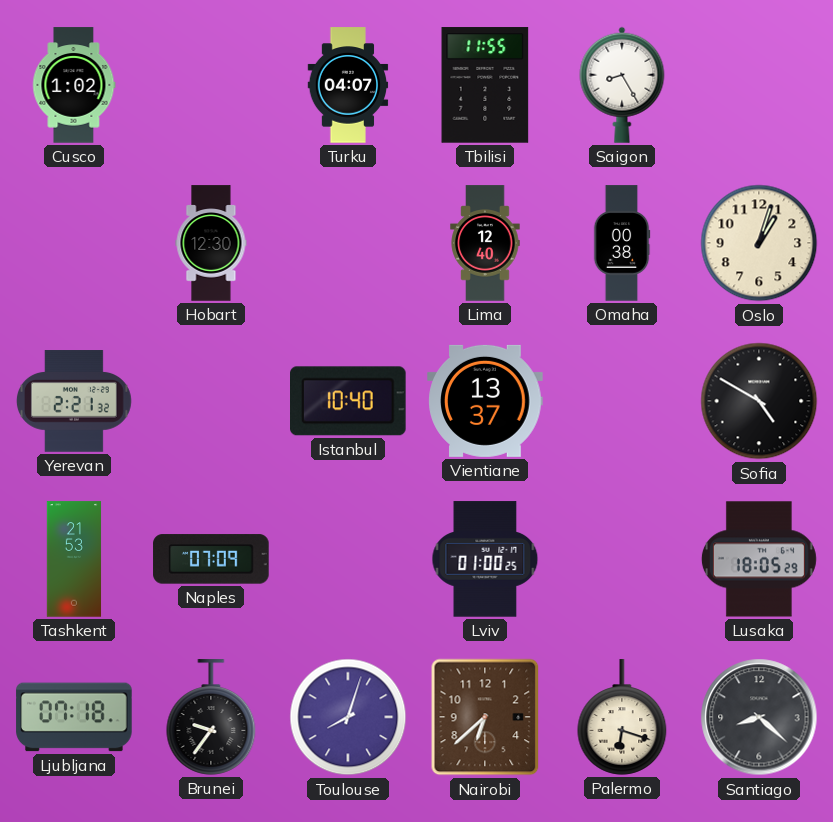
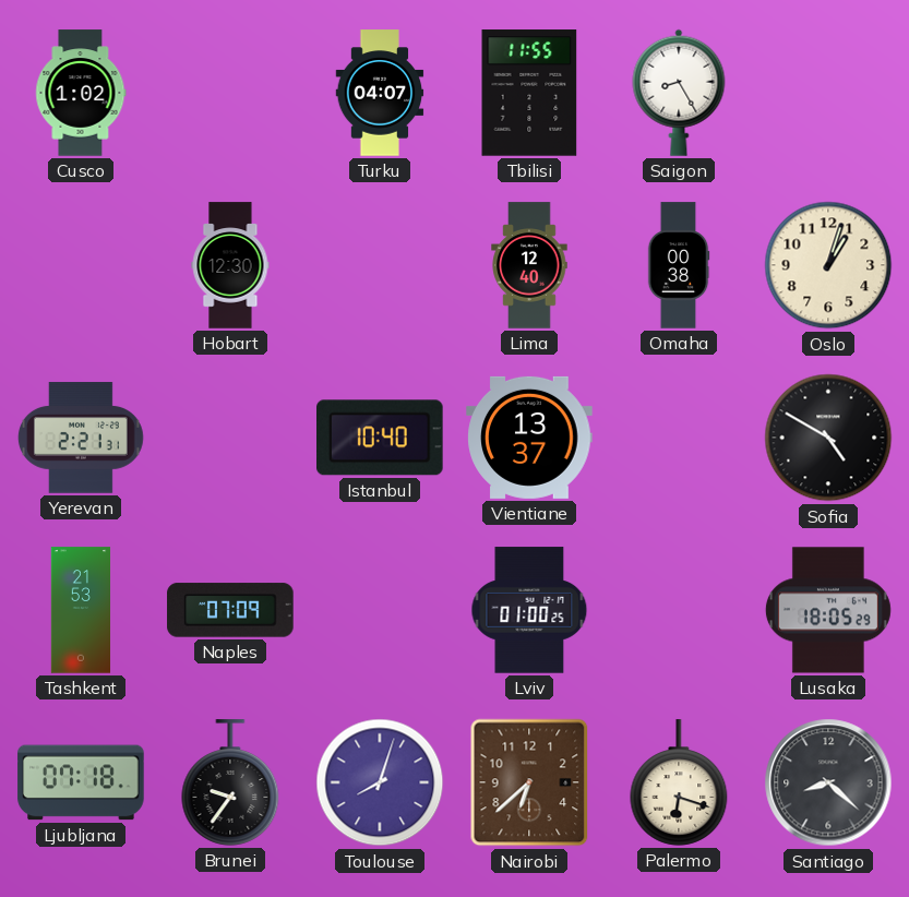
Yerevan: 2:21:32 -> 2:21:31 (81, 438)
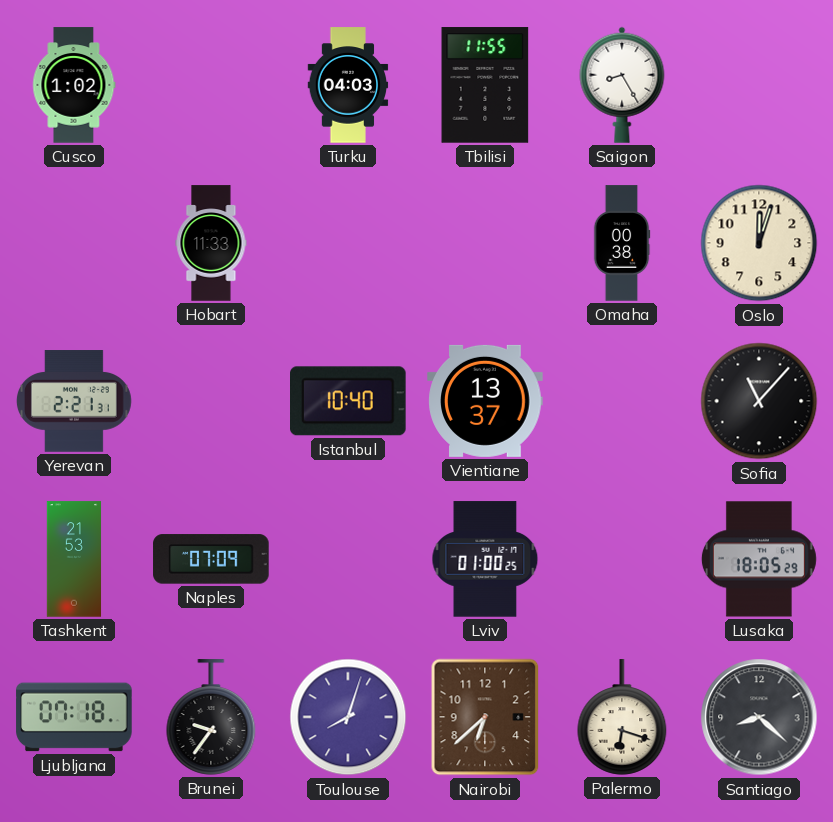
Turku: 04:07 -> 04:03 (348, 85)
Hobart: 12:30 -> 11:33 (211, 243)
Lima: 12:40 -> none (529, 265)
Oslo: 1:03 -> 12:03 (759, 243)
Sofia: 4:50 -> 11:07 (759, 401)
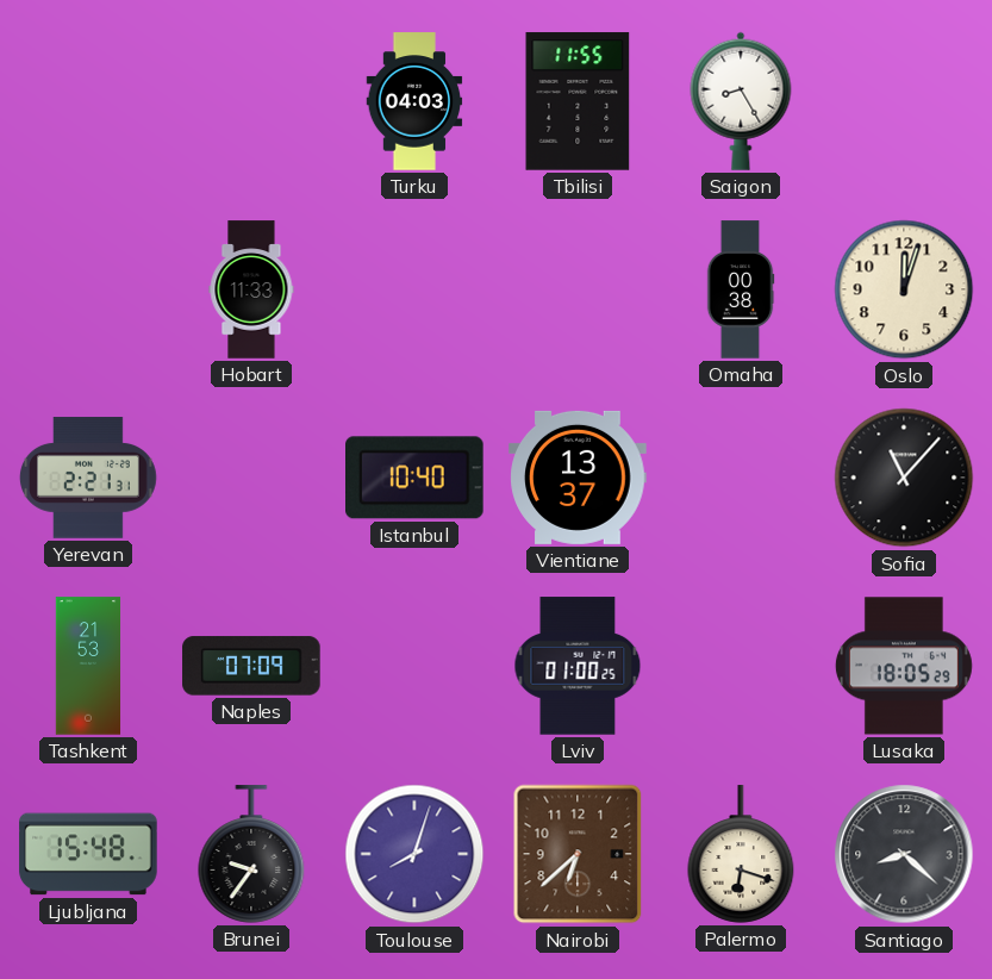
Cusco: 1:02 -> none (74, 85)
Ljubljana: 07:18 -> 15:48 (88, 854)
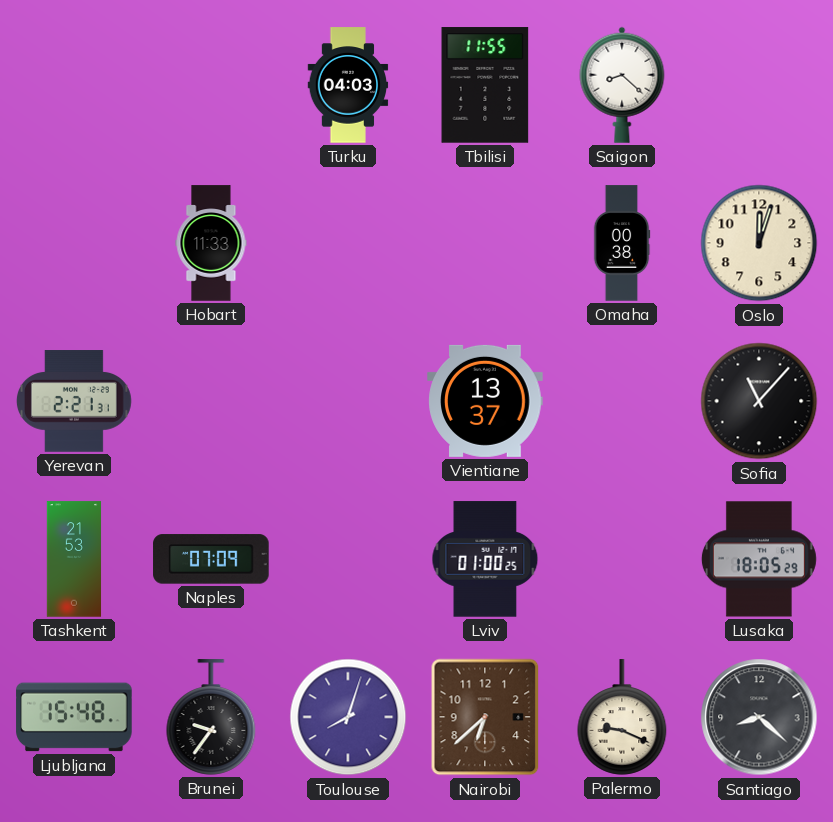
Saigon: 8:25 -> 8:22 (622, 85)
Istanbul: 10:40 -> none (416, 478)
Palermo: 6:18 -> 9:19 (622, 717)
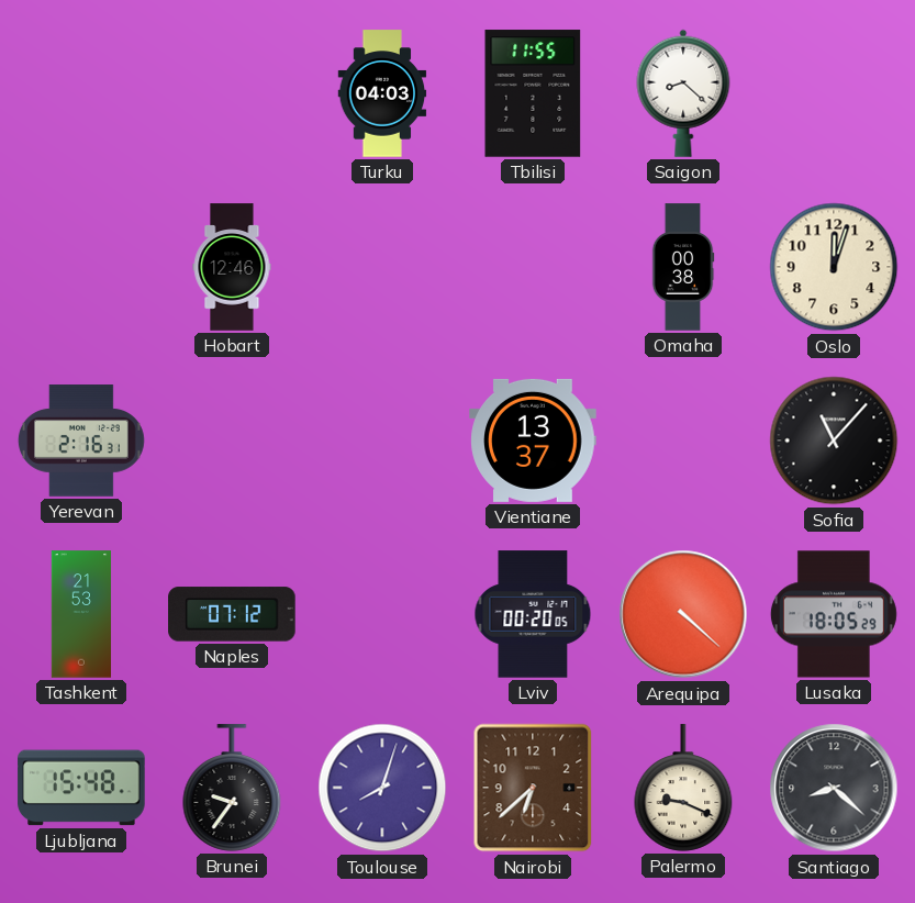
Hobart: 11:33 -> 12:46 (232, 267)
Yerevan: 2:21 -> 2:16 (81, 441)
Naples: 07:09 -> 07:12 (232, 614)
Lviv: 01:00 -> 00:20 (533, 614)
Arequipa: none -> 4:22 (683, 614)
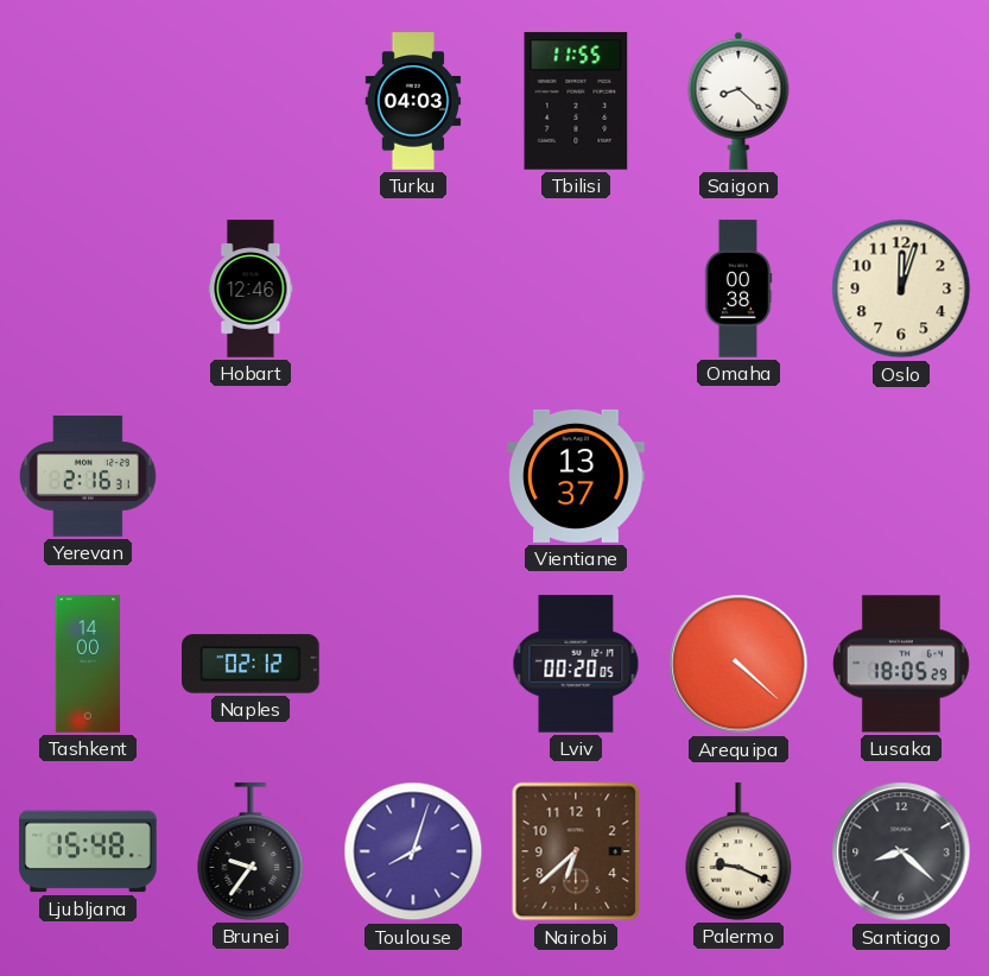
Sofia: 11:07 -> none (834, 441)
Tashkent: 21:53 -> 14:00 (88, 664)
Naples: 07:12 -> 02:12 (251, 664)
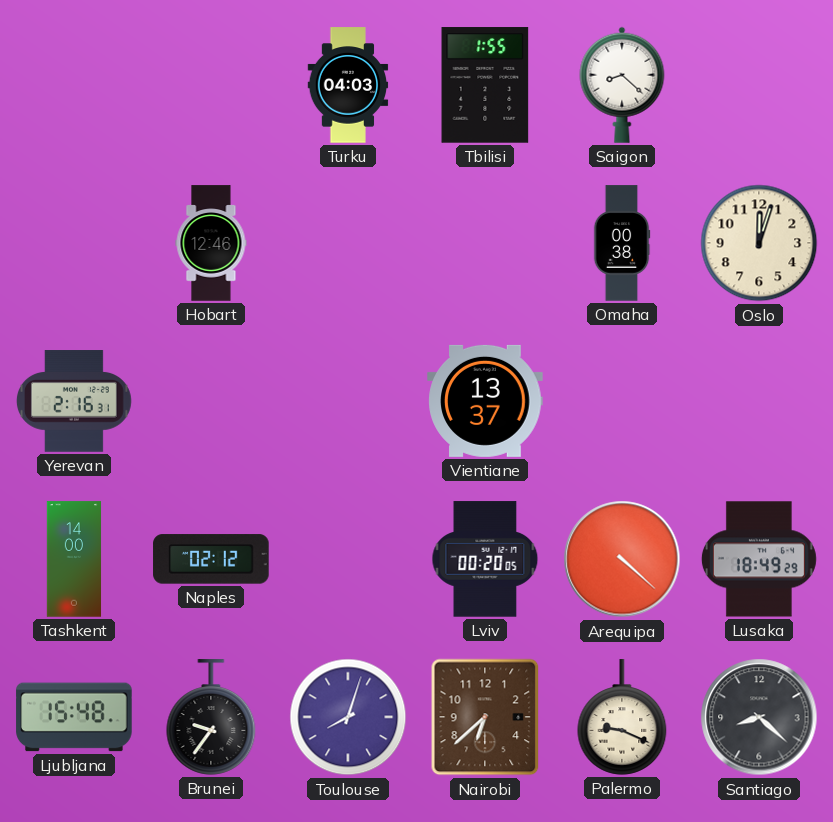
Tbilisi: 11:55 -> 1:55 (485, 85)
Lusaka: 18:05 -> 18:49 (759, 559)
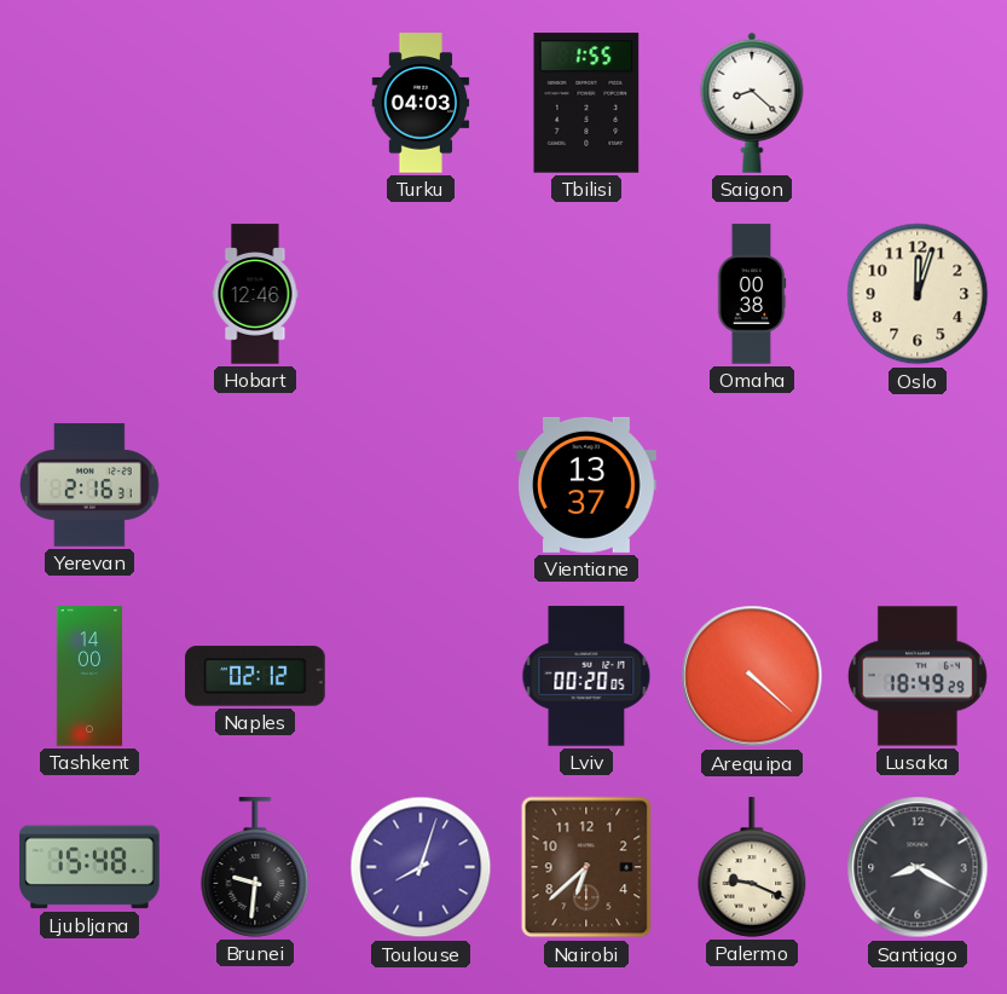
Brunei: 9:36 -> 9:31 (255, 867)
Santiago: 8:22 -> 8:20 (918, 867)
